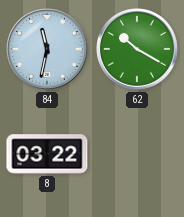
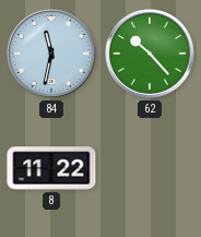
62: 10:20 -> 10:23 (151, 55)
8: 03:22 -> 11:22 (51, 168)
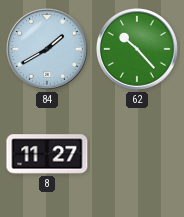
84: 11:32 -> 1:40 (48, 50)
8: 11:22 -> 11:27 (47, 154)
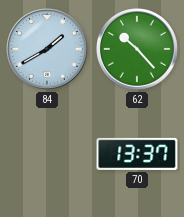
8: 11:27 -> none (47, 154)
70: none -> 13:37 (137, 154)
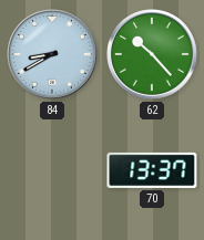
84: 1:40 -> 8:40 (53, 55)
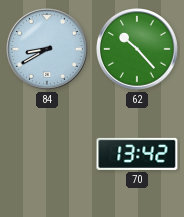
70: 13:37 -> 13:42 (137, 154)
